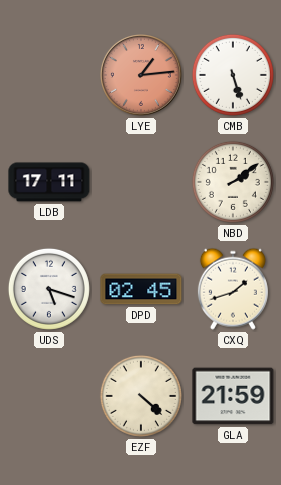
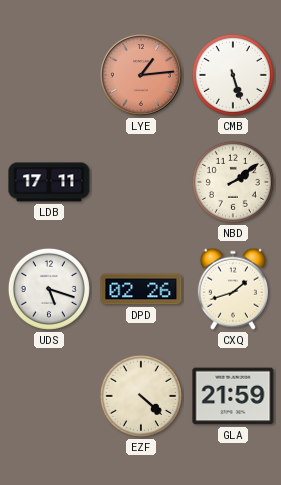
DPD: 02:45 -> 02:26 (141, 289)
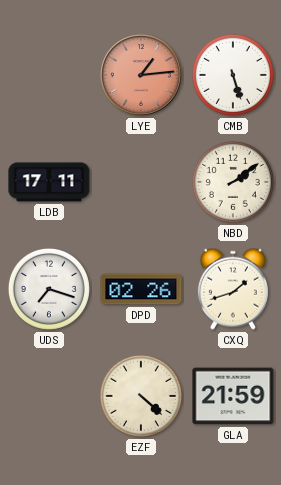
UDS: 5:18 -> 7:18 (49, 289)
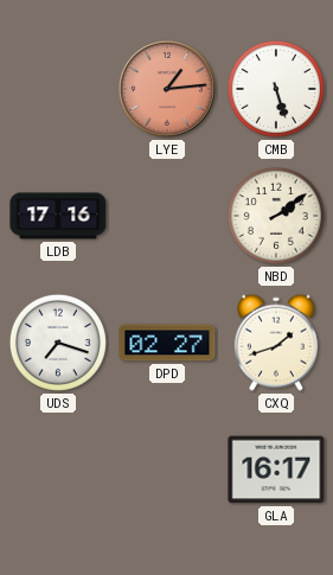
LDB: 17:11 -> 17:16 (58, 216)
DPD: 02:26 -> 02:27 (167, 343)
EZF: 4:22 -> none (141, 396)
GLA: 21:59 -> 16:17 (276, 469)
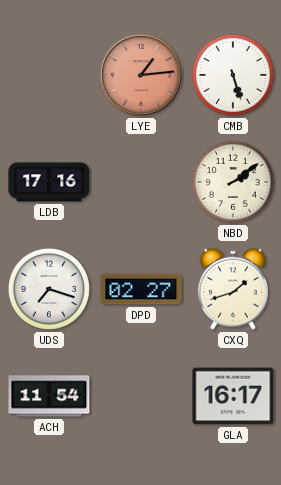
ACH: none -> 11:54 (49, 396)
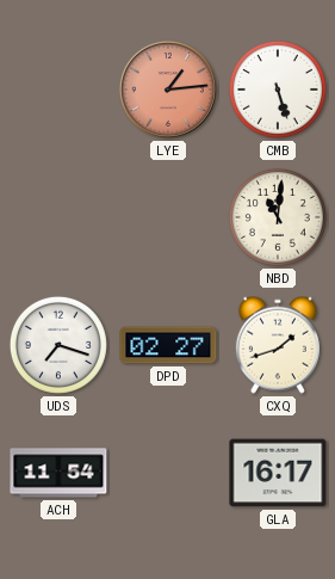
LDB: 17:16 -> none (49, 182)
NBD: 2:09 -> 11:01 (278, 217)
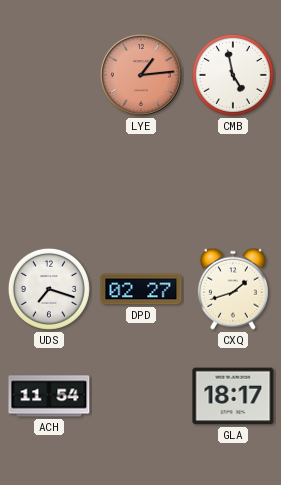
CMB: 5:27 -> 4:58 (233, 75)
NBD: 11:01 -> none (278, 217)
GLA: 16:17 -> 18:17 (233, 396)
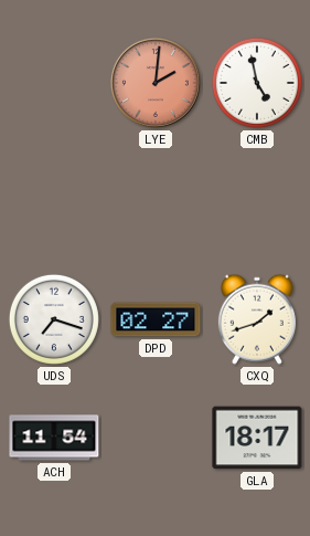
LYE: 1:14 -> 2:01 (157, 84)
